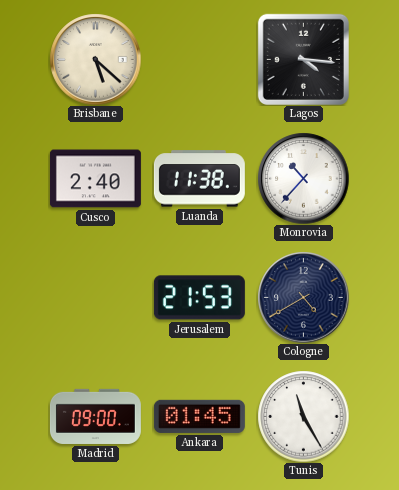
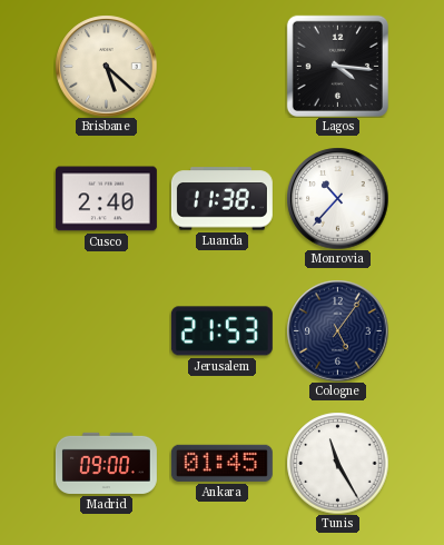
Cologne: 4:40 -> 5:06 (337, 330)
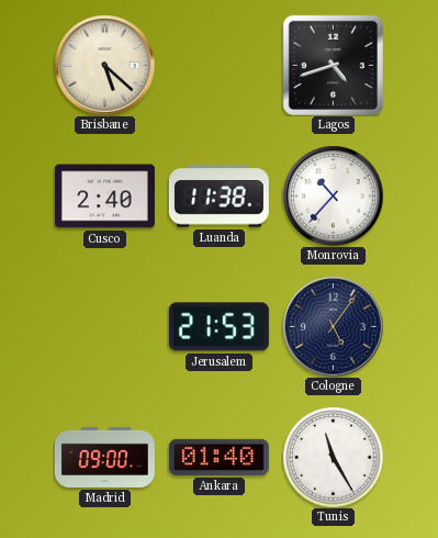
Lagos: 4:16 -> 4:42 (333, 65)
Ankara: 01:45 -> 01:40 (218, 457)
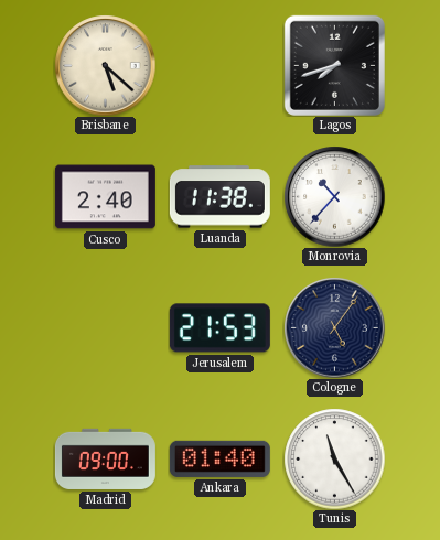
Lagos: 4:42 -> 7:42 (334, 65)
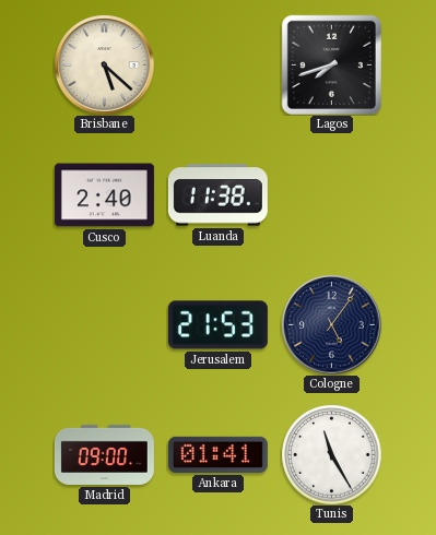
Monrovia: 10:37 -> none (334, 196)
Ankara: 01:40 -> 01:41 (217, 454)
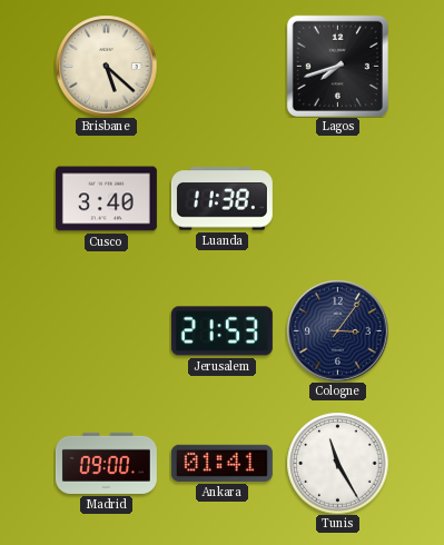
Cusco: 2:40 -> 3:40 (106, 199)
Cologne: 5:06 -> 3:06 (337, 330)
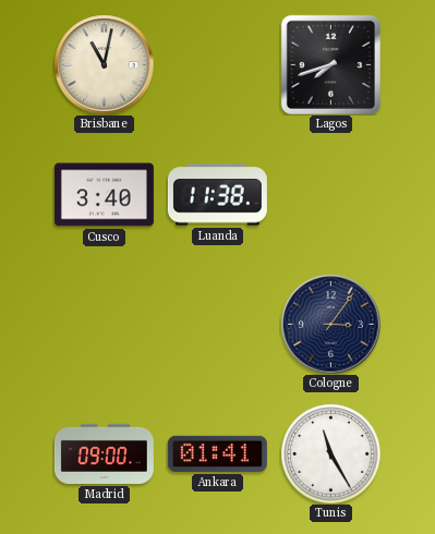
Brisbane: 5:22 -> 11:02 (104, 64)
Jerusalem: 21:53 -> none (221, 331)
